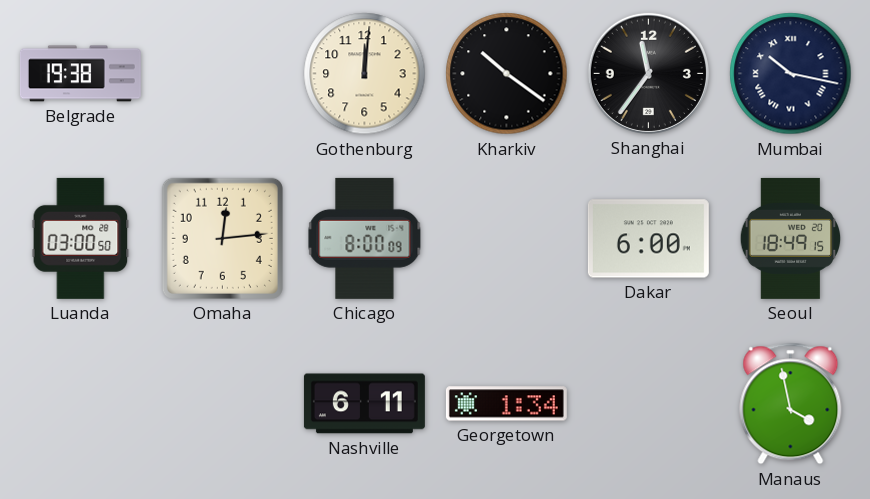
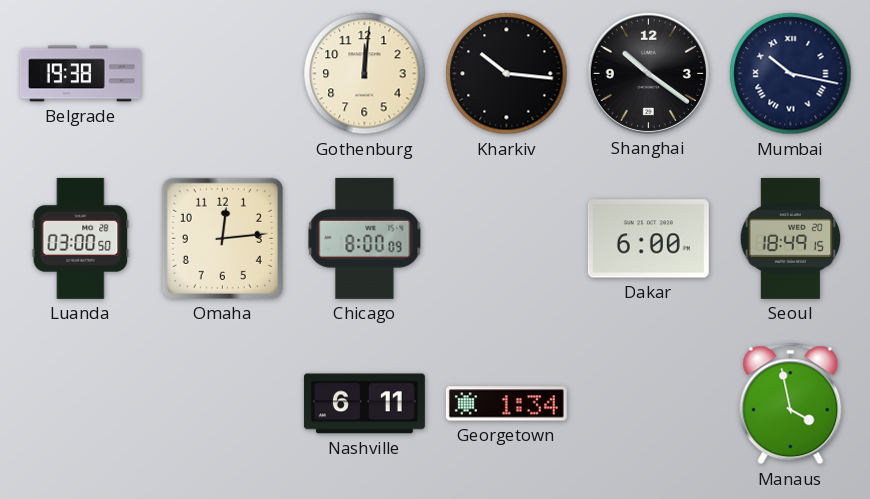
Kharkiv: 10:21 -> 10:16 (507, 74)
Shanghai: 11:36 -> 10:21 (648, 73)
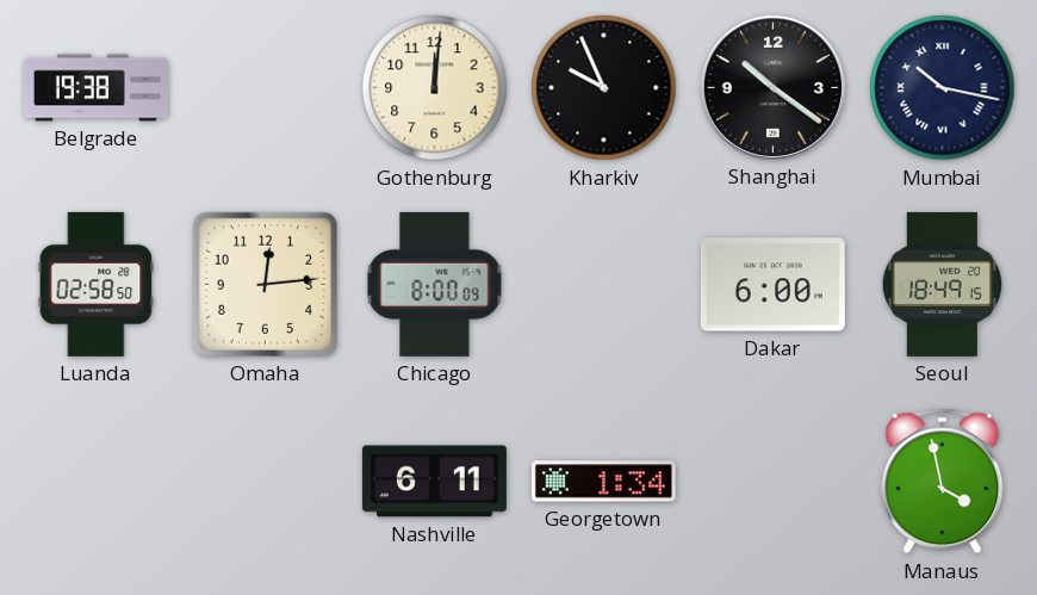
Kharkiv: 10:16 -> 9:56 (604, 88)
Luanda: 03:00 -> 02:58 (97, 284)
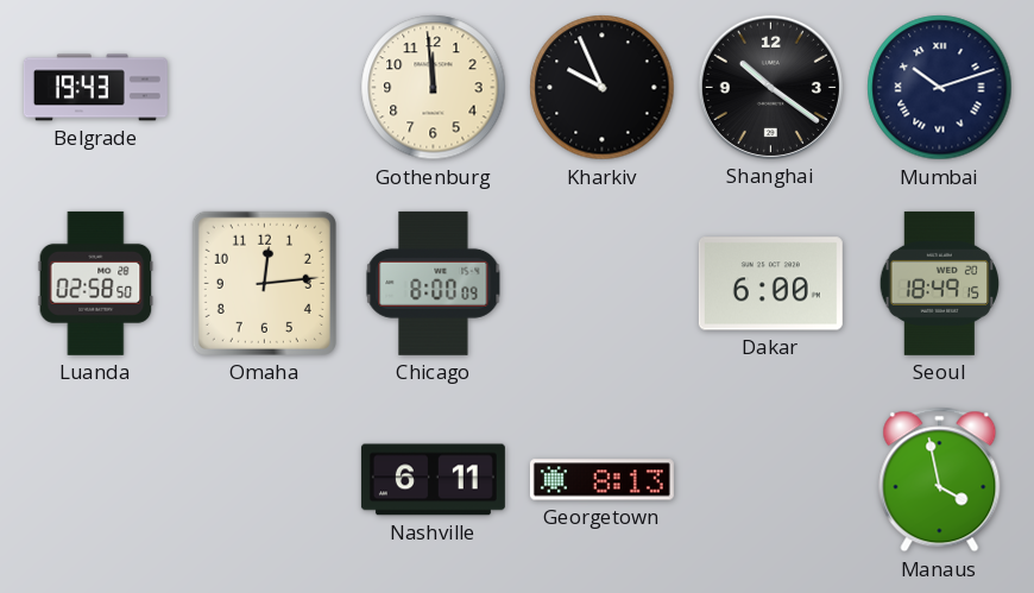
Belgrade: 19:38 -> 19:43 (95, 88)
Gothenburg: 12:01 -> 11:59 (434, 88)
Mumbai: 10:17 -> 10:12 (940, 88)
Georgetown: 1:34 -> 8:13 (601, 480)
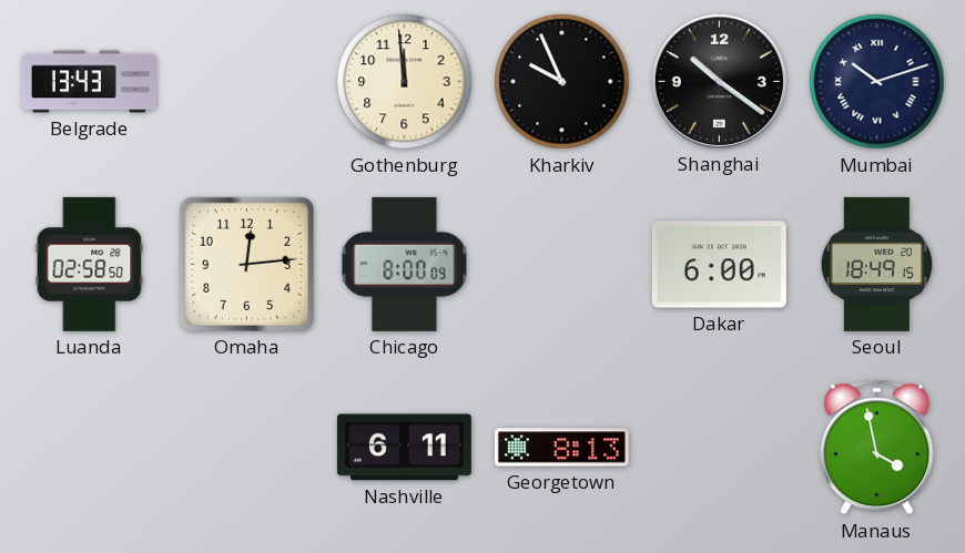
Belgrade: 19:43 -> 13:43 (89, 82)
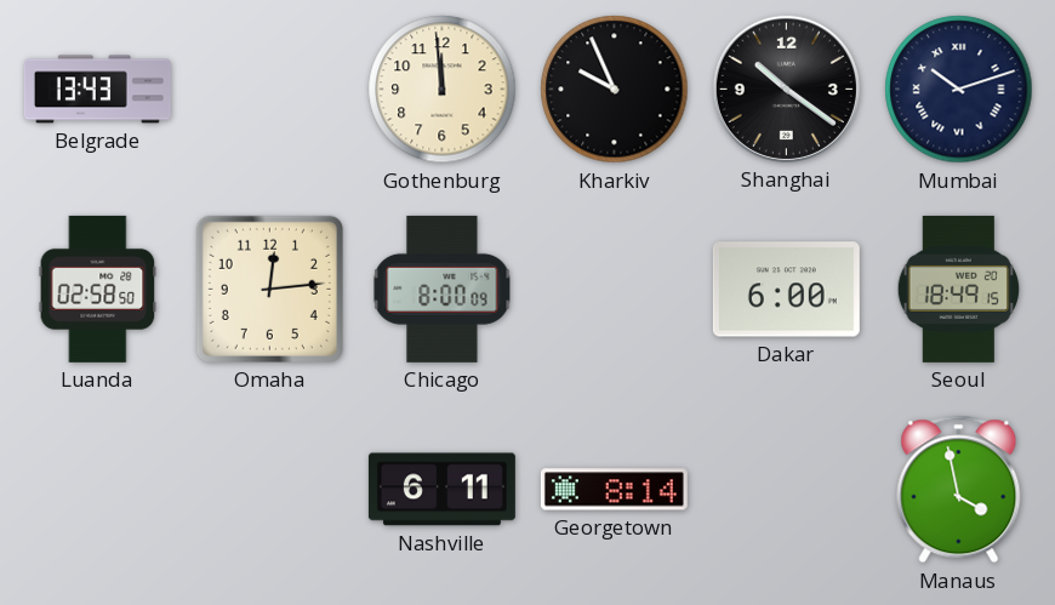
Georgetown: 8:13 -> 8:14 (614, 490)
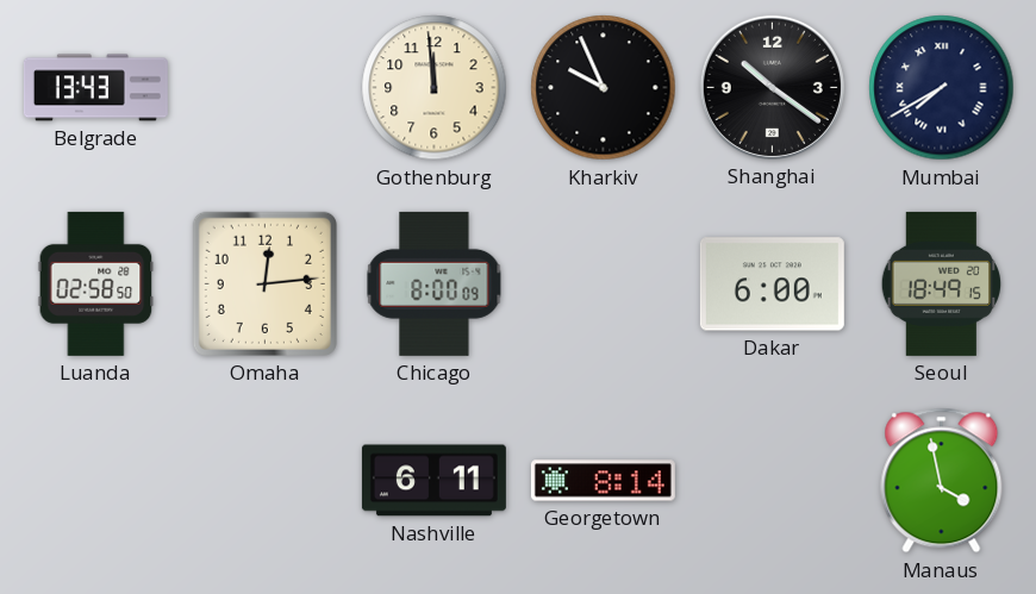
Mumbai: 10:12 -> 7:40 (942, 88)
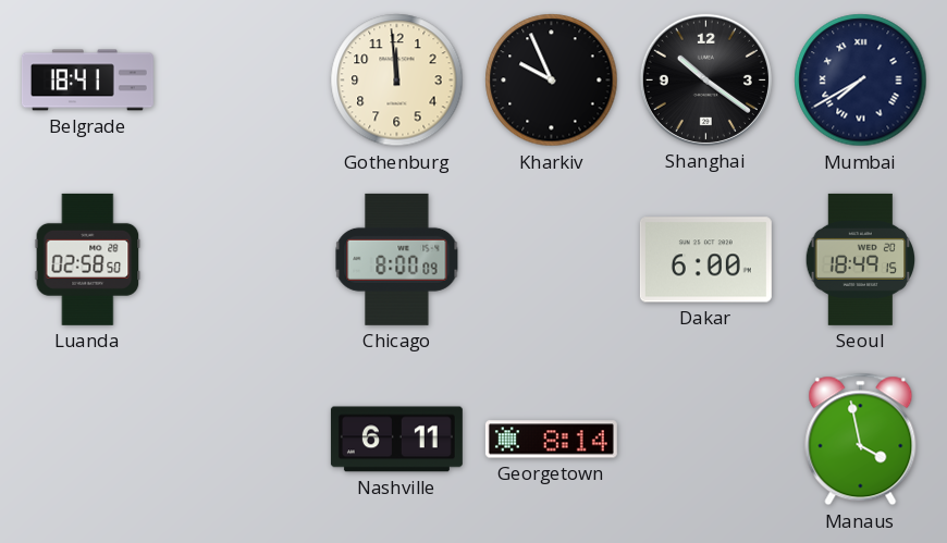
Belgrade: 13:43 -> 18:41 (87, 81)
Omaha: 12:14 -> none (264, 283)
